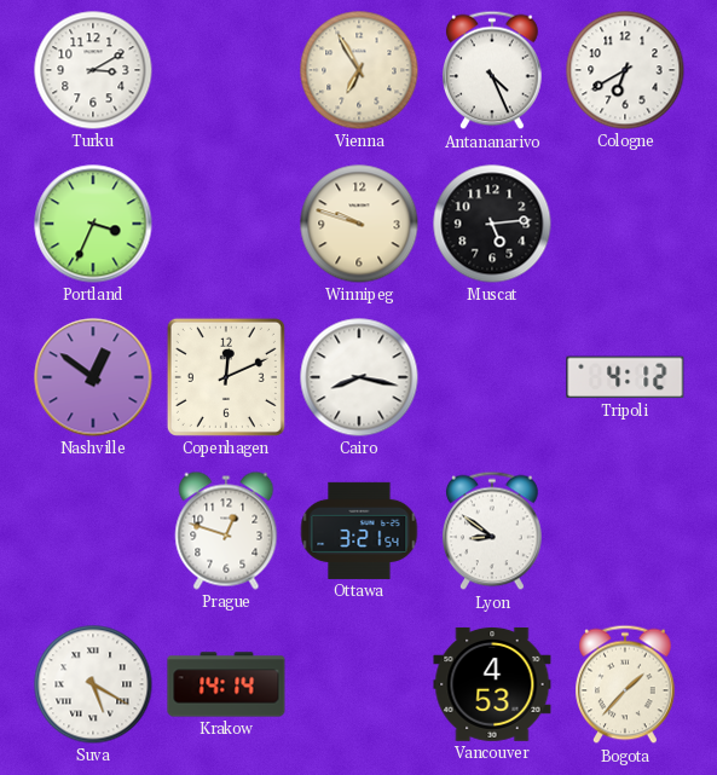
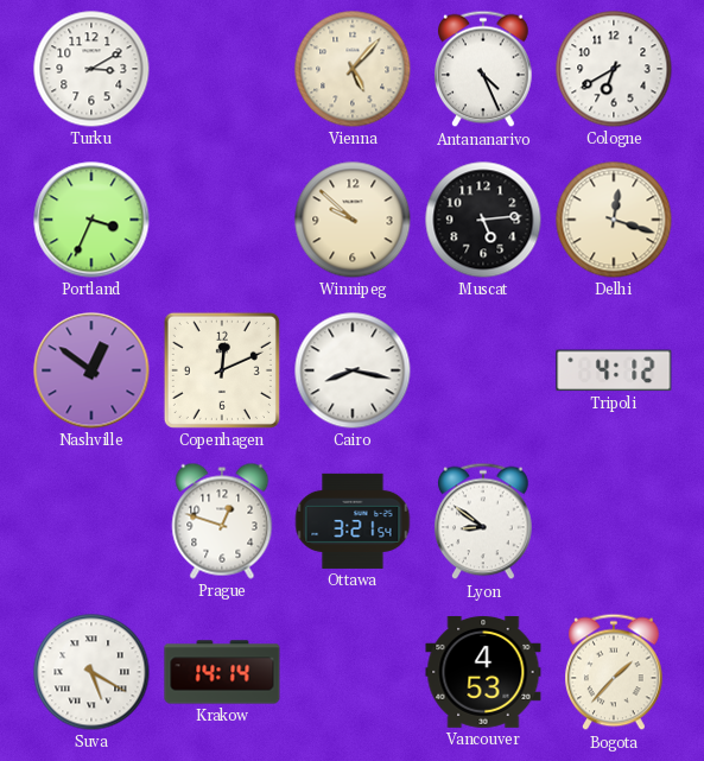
Vienna: 6:55 -> 5:07 (353, 69)
Winnipeg: 9:48 -> 9:52 (353, 220)
Delhi: none -> 12:18 (614, 220)
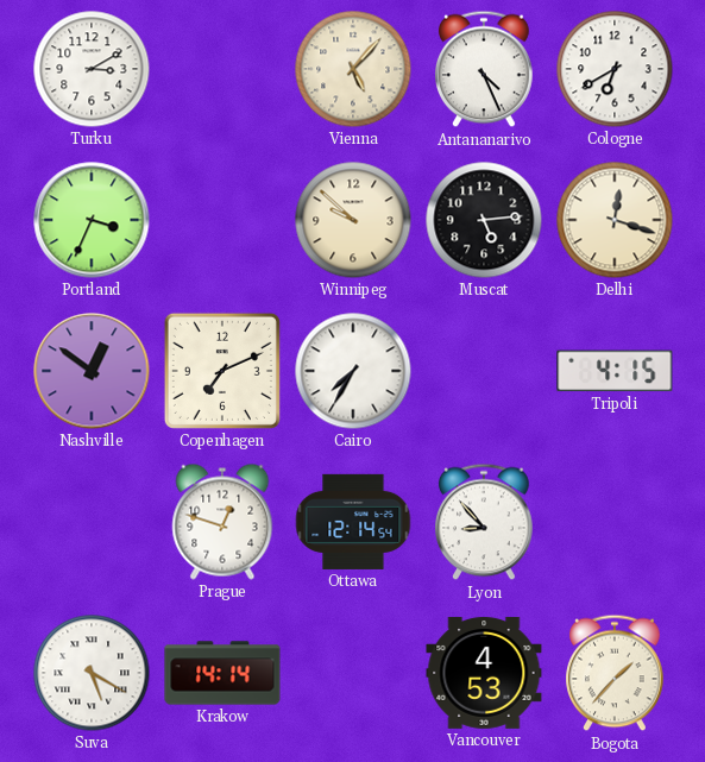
Copenhagen: 12:11 -> 7:11 (222, 371)
Cairo: 8:17 -> 7:35 (353, 371)
Tripoli: 4:12 -> 4:15 (615, 371)
Ottawa: 3:21 -> 12:14 (353, 522)
Lyon: 8:51 -> 8:53 (485, 522)
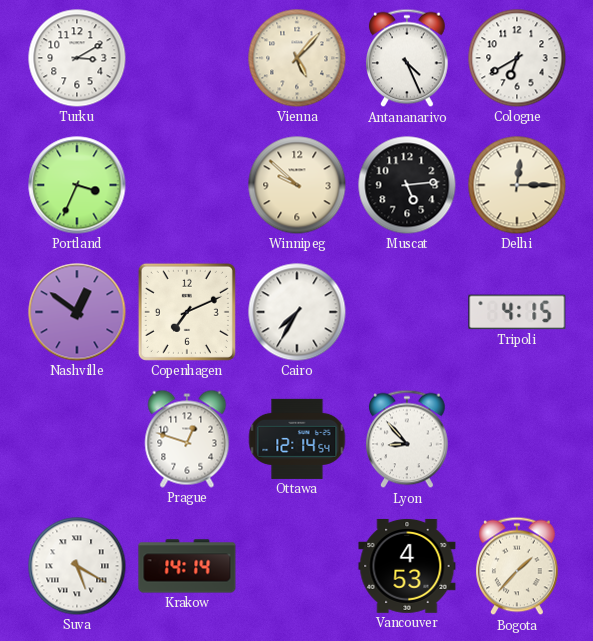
Delhi: 12:18 -> 12:15 (517, 185)
